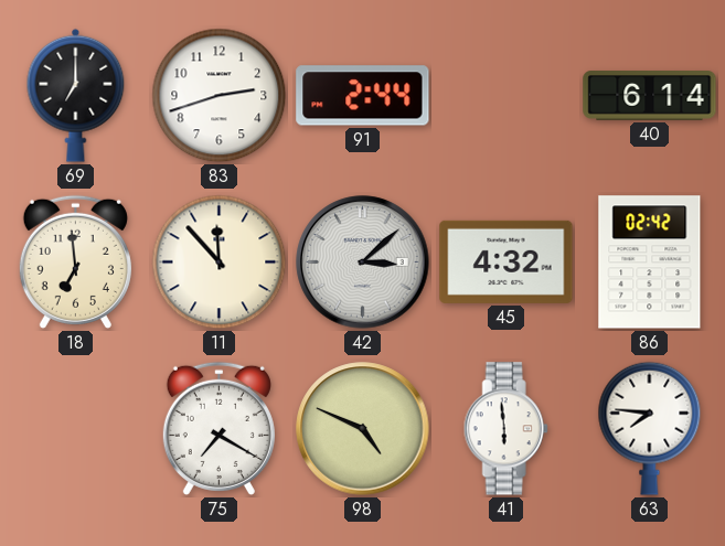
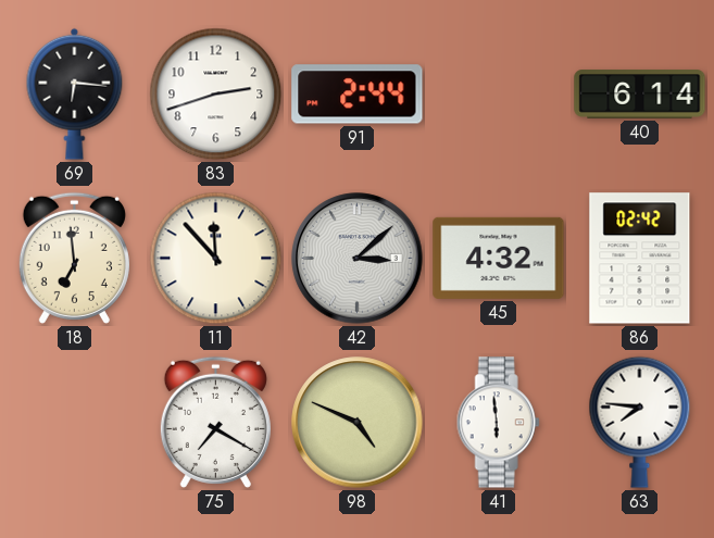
69: 7:00 -> 6:16 (75, 93)
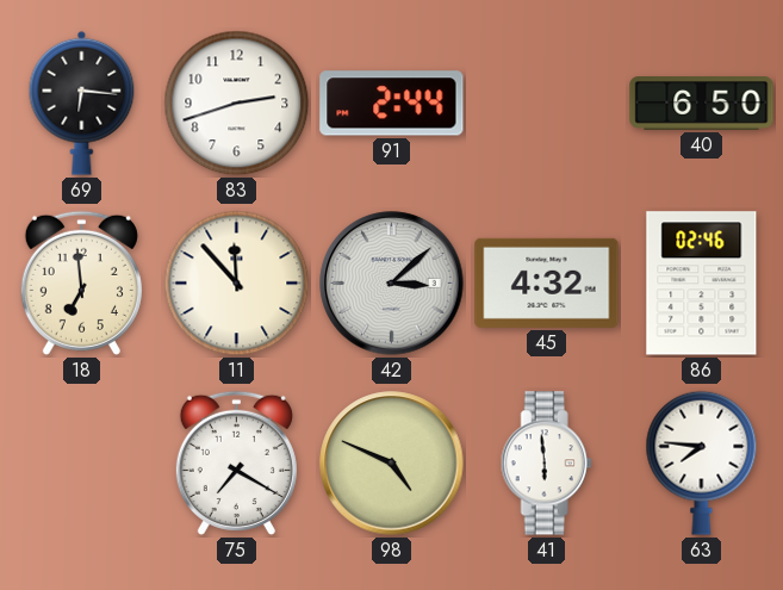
40: 6:14 -> 6:50 (702, 104)
86: 02:42 -> 02:46 (702, 284)
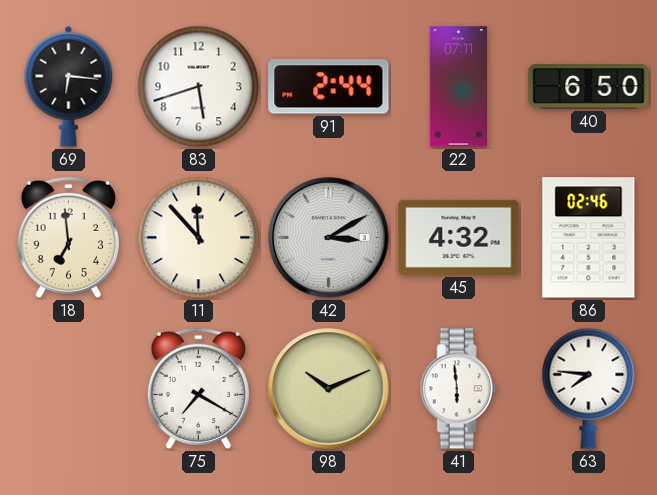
83: 2:42 -> 5:42 (199, 87)
22: none -> 07:11 (458, 87)
42: 3:08 -> 3:10 (329, 238)
98: 4:49 -> 10:11 (329, 389)
